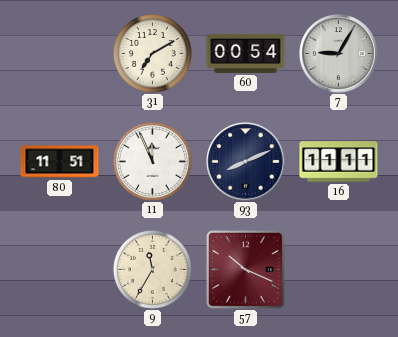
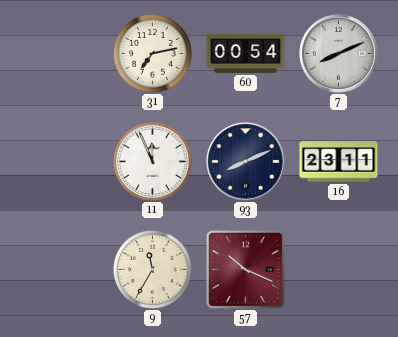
31: 7:10 -> 7:13 (152, 53)
7: 9:05 -> 8:11 (339, 54)
80: 11:51 -> none (60, 162)
16: 11:11 -> 23:11 (339, 162)
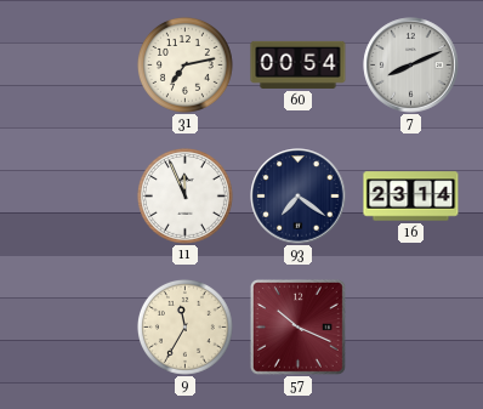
93: 8:11 -> 7:21 (299, 197)
16: 23:11 -> 23:14 (411, 197)
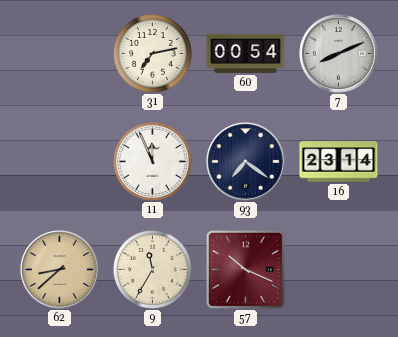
62: none -> 8:38 (60, 270)
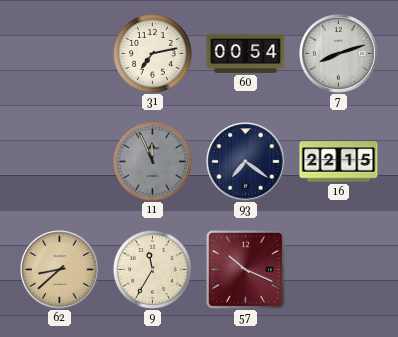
7: 8:11 -> 8:12 (339, 54)
11 dial: white -> grey (152, 161)
16: 23:14 -> 22:15 (339, 162)
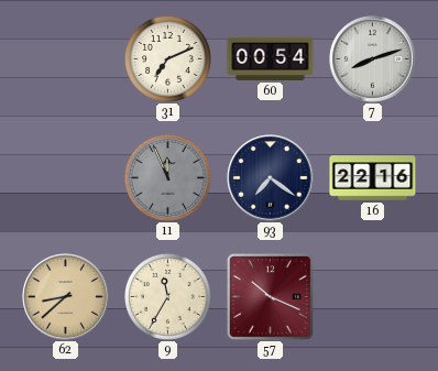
31: 7:13 -> 7:11 (167, 58)
16: 22:15 -> 22:16 (373, 178)
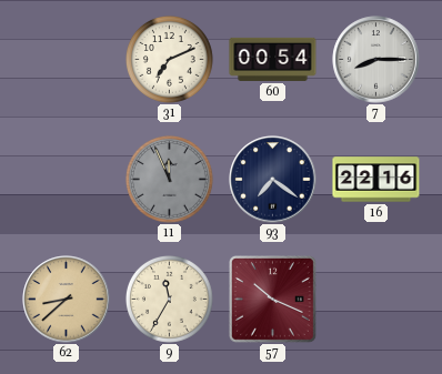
7: 8:12 -> 8:15 (376, 60)
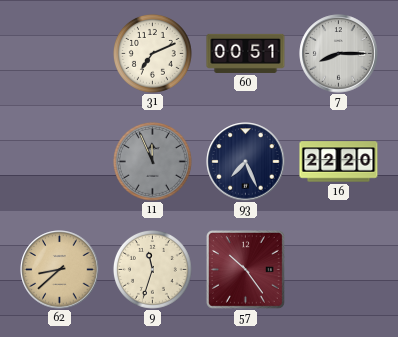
60: 00:54 -> 00:51 (246, 53)
93: 7:21 -> 7:26 (246, 162)
16: 22:16 -> 22:20 (339, 162)
9: 11:35 -> 11:33 (152, 269)
57: 10:19 -> 10:24 (245, 269)
